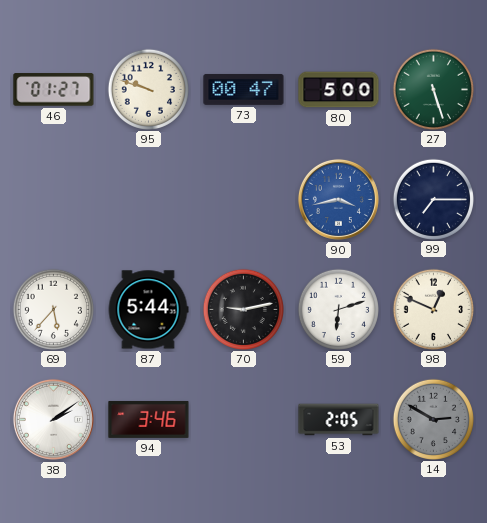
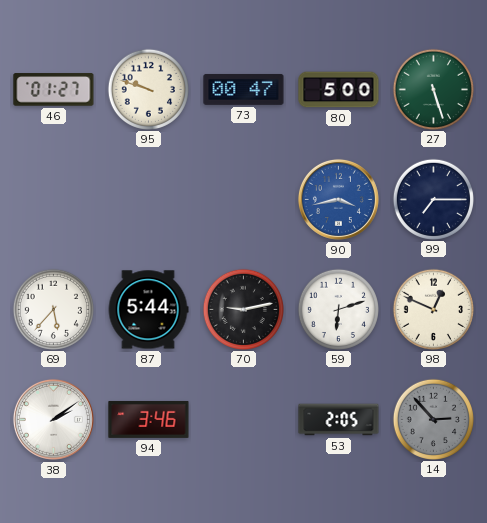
14: 2:50 -> 2:53 (433, 419)
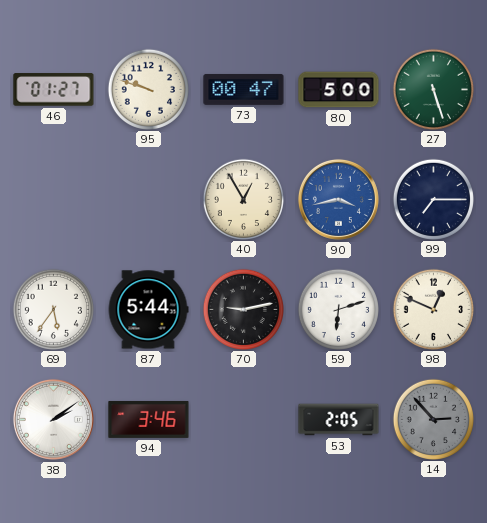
40: none -> 12:55 (243, 199)
69: 5:37 -> 5:36 (53, 309)
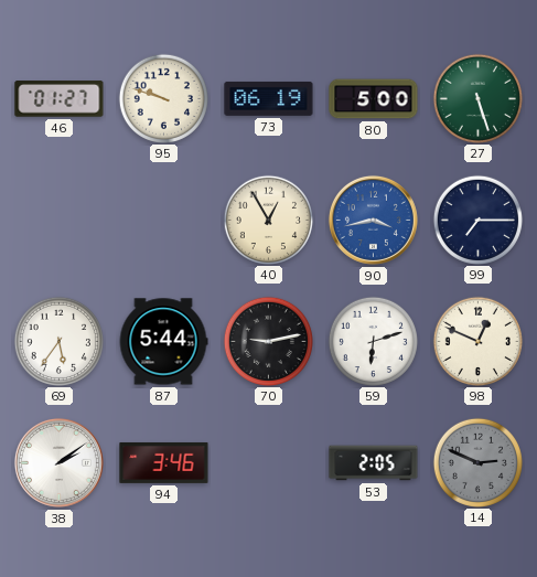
73: 00:47 -> 06:19 (269, 98)
14: 2:53 -> 2:49 (477, 462)
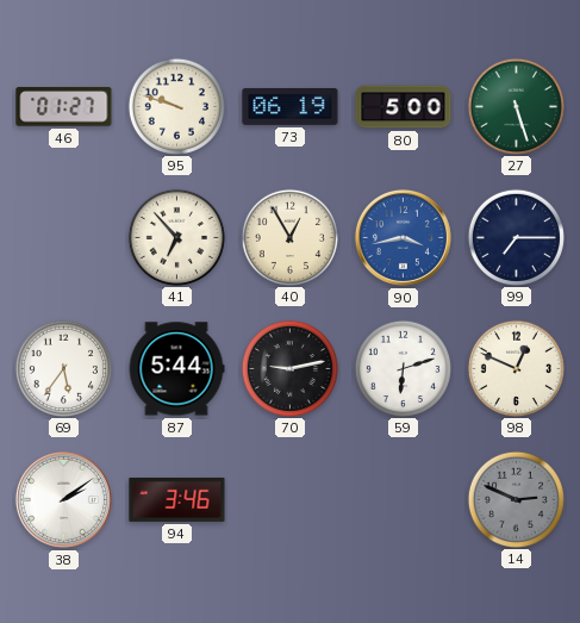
41: none -> 6:53 (176, 237)
53: 2:05 -> none (374, 463)
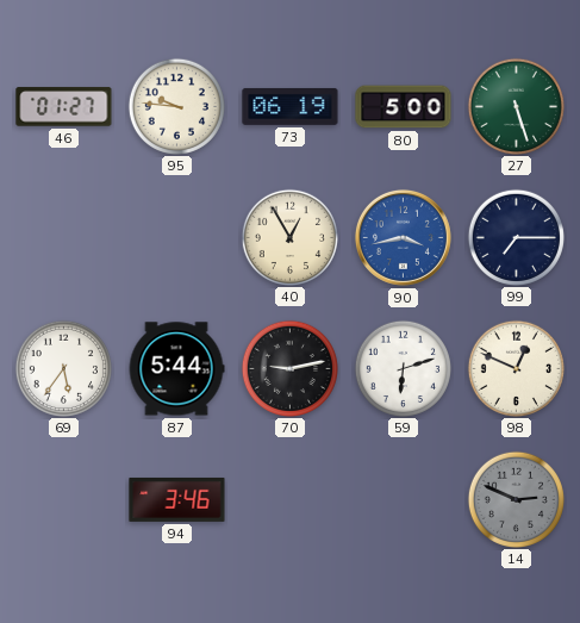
95: 9:48 -> 9:46 (176, 106)
41: 6:53 -> none (176, 237)
38: 2:09 -> none (63, 499)
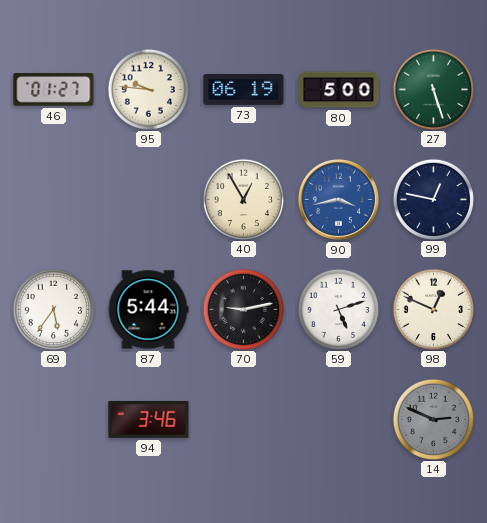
99: 7:15 -> 12:47 (433, 199)
59: 6:12 -> 5:12 (338, 309)
